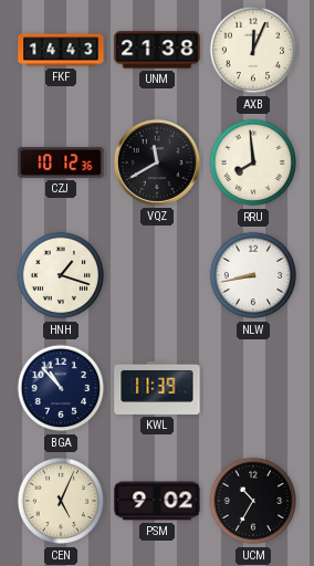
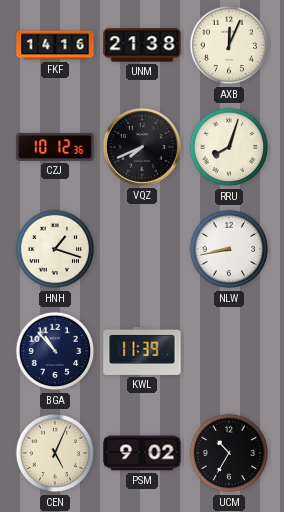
FKF: 14:43 -> 14:16 (55, 45)
VQZ: 11:40 -> 7:41 (142, 147)
RRU: 7:59 -> 8:03 (229, 147)
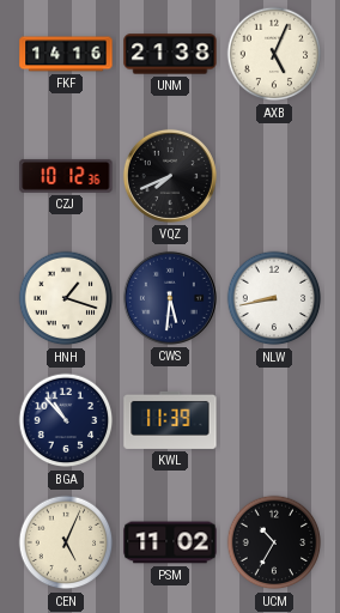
AXB: 12:04 -> 5:04 (274, 54)
RRU: 8:03 -> none (229, 147)
CWS: none -> 5:31 (170, 298)
PSM: 9:02 -> 11:02 (170, 542)
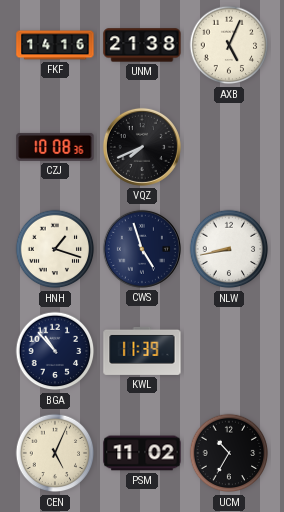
CZJ: 10:12 -> 10:08 (55, 147)
CWS: 5:31 -> 4:57 (142, 249)
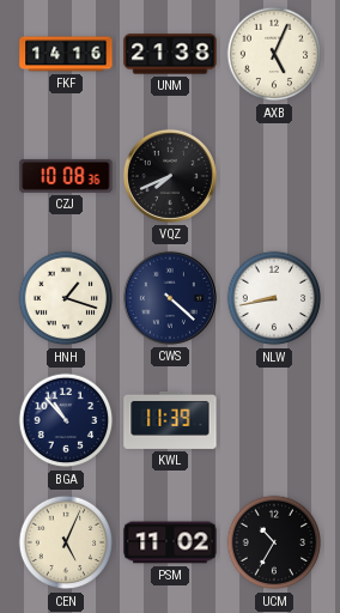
CWS: 4:57 -> 4:22 (170, 298)
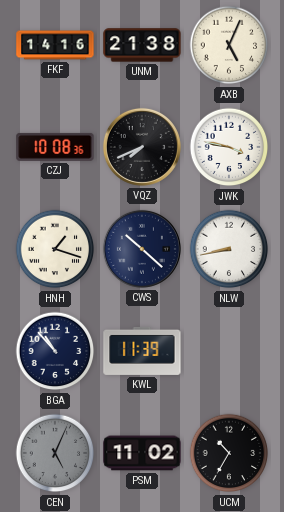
JWK: none -> 3:47 (229, 147)
CWS: 4:22 -> 10:22 (142, 249)
CEN dial: cream -> grey (55, 453)
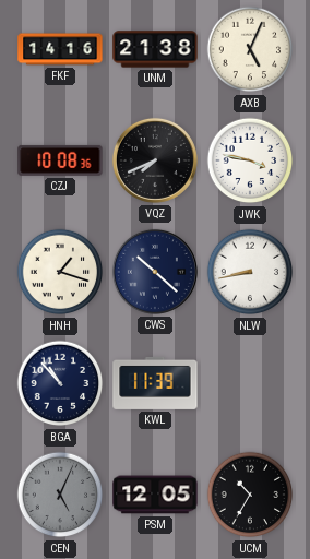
PSM: 11:02 -> 12:05 (155, 495)
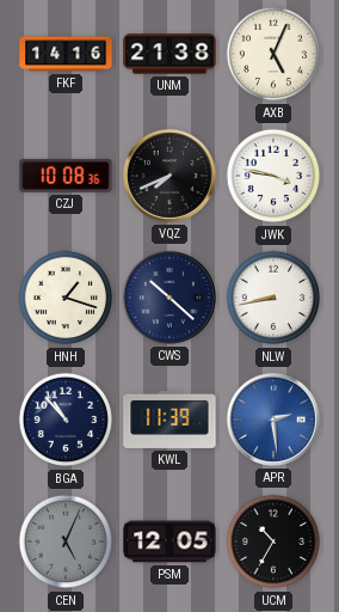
APR: none -> 2:29 (273, 420)
